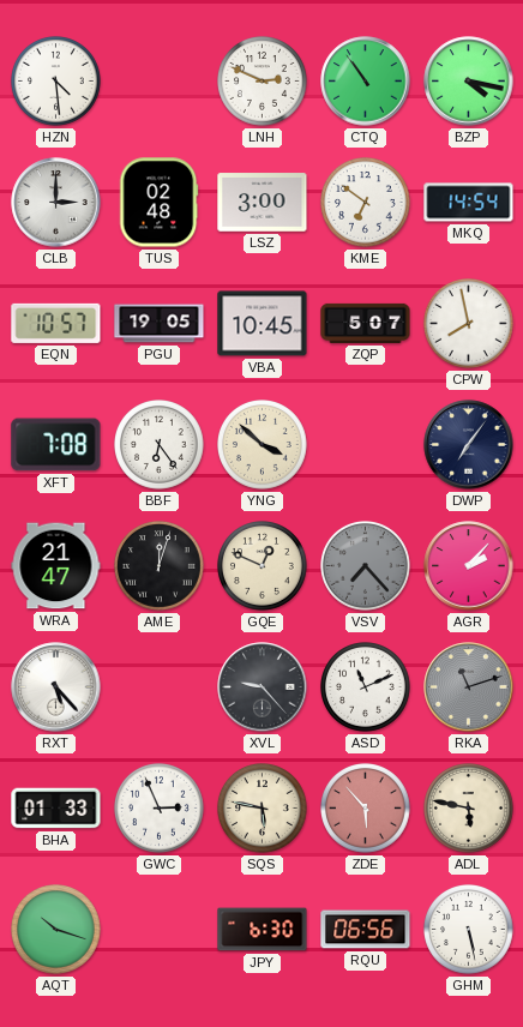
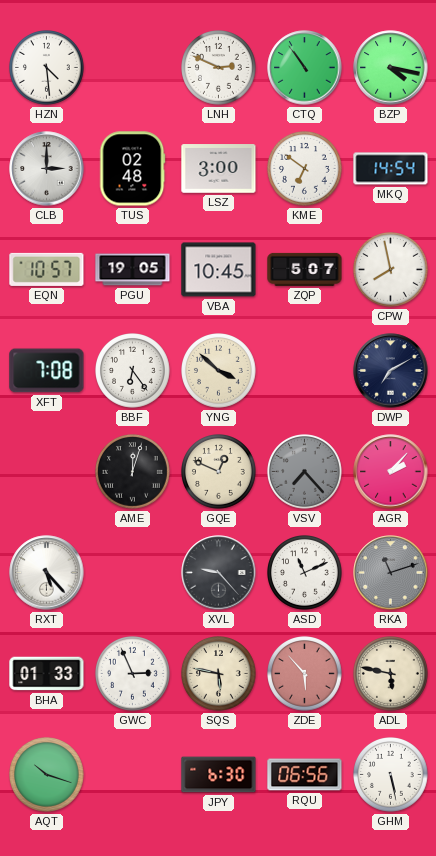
DWP: 7:06 -> 7:10 (391, 371)
WRA: 21:47 -> none (56, 566)
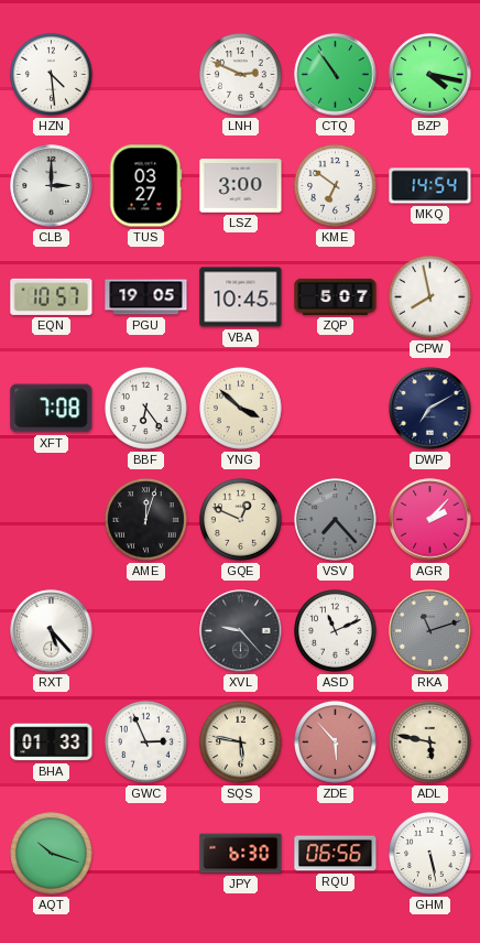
TUS: 02:48 -> 03:27 (145, 186)
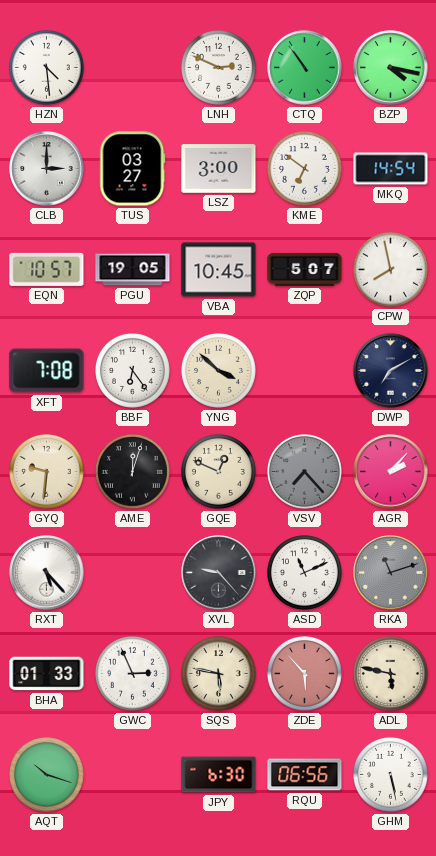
GYQ: none -> 9:31 (47, 472)
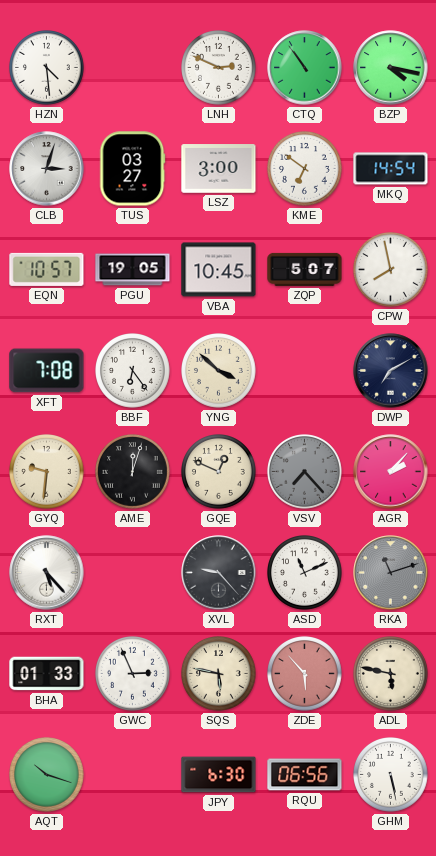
CLB: 3:00 -> 3:03 (47, 169)
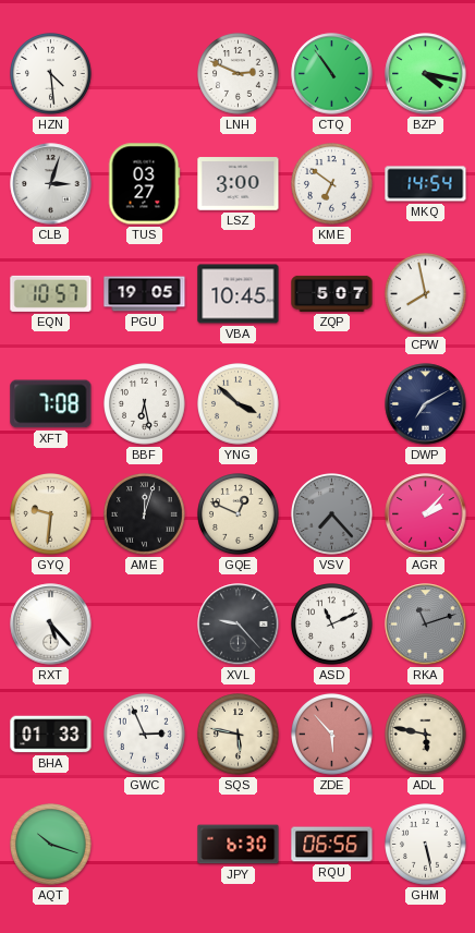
BBF: 6:24 -> 6:28 (145, 404)
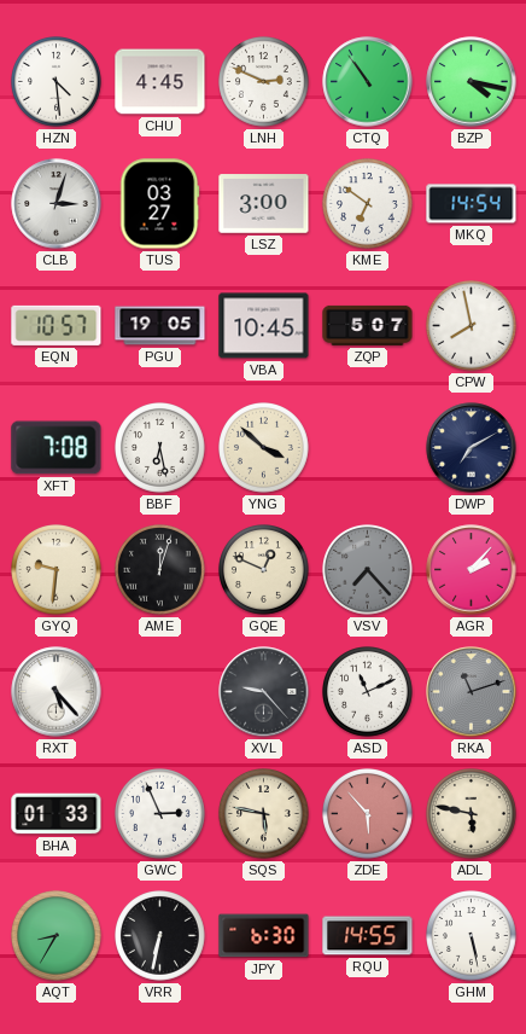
CHU: none -> 4:45 (160, 82)
AQT: 10:18 -> 8:35 (57, 936)
VRR: none -> 6:32 (160, 936)
RQU: 06:56 -> 14:55 (368, 936)
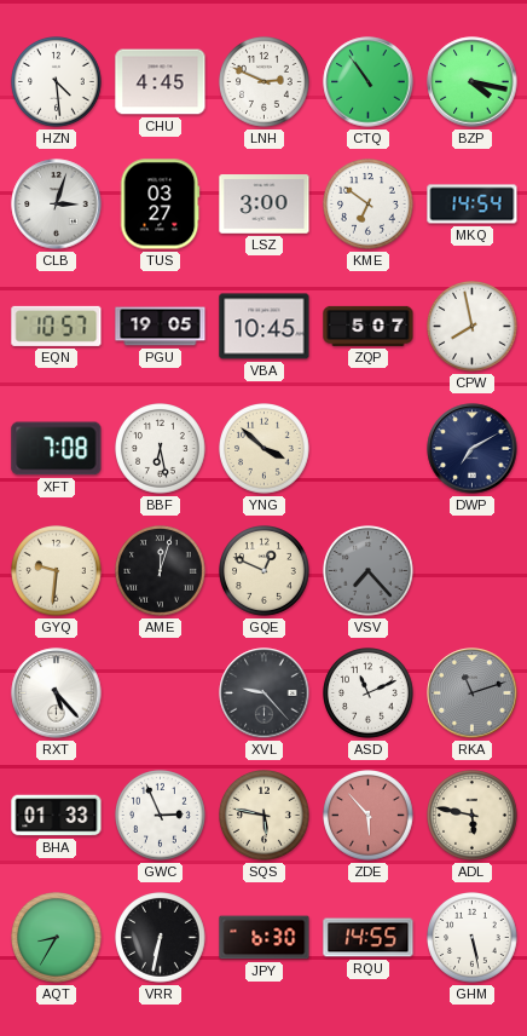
AGR: 2:07 -> none (472, 570)
